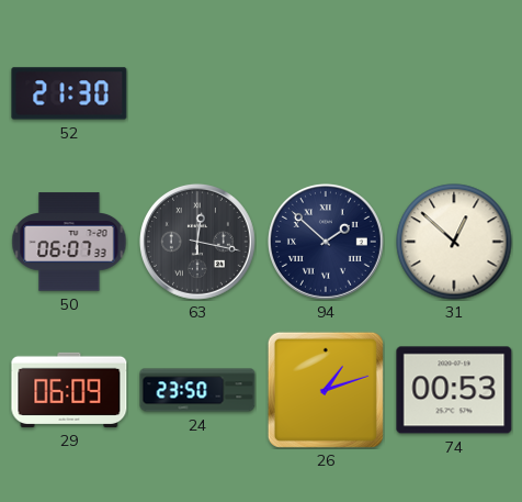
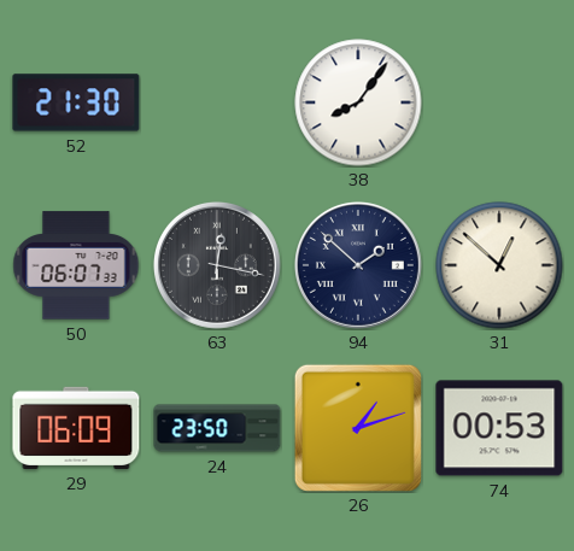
38: none -> 8:06 (358, 102)
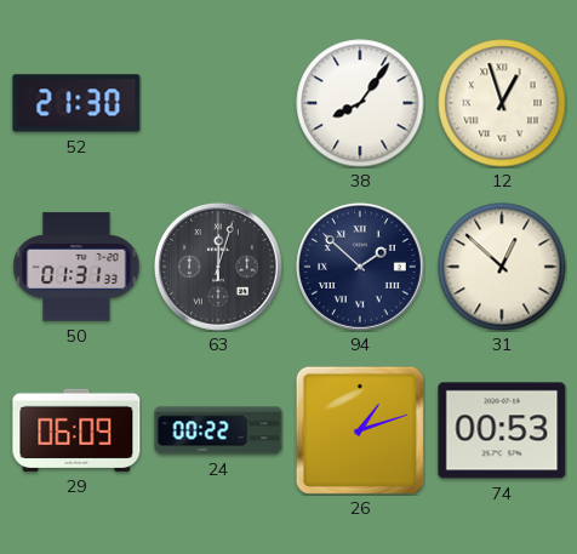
12: none -> 12:57 (502, 103)
50: 06:07 -> 01:31 (76, 267)
63: 12:17 -> 12:03 (218, 267)
24: 23:50 -> 00:22 (218, 430)
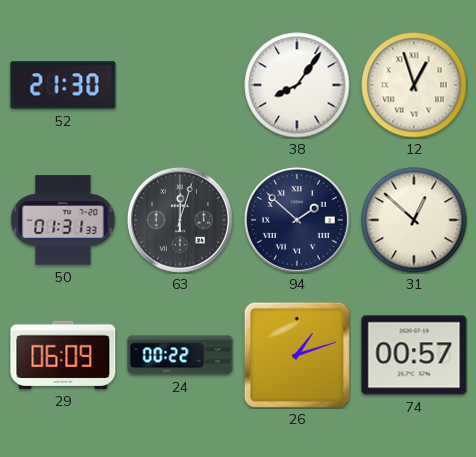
74: 00:53 -> 00:57 (414, 355)
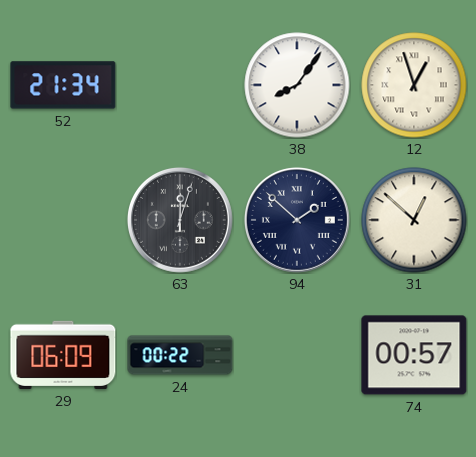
52: 21:30 -> 21:34 (63, 85)
50: 01:31 -> none (63, 220)
26: 1:12 -> none (297, 355)
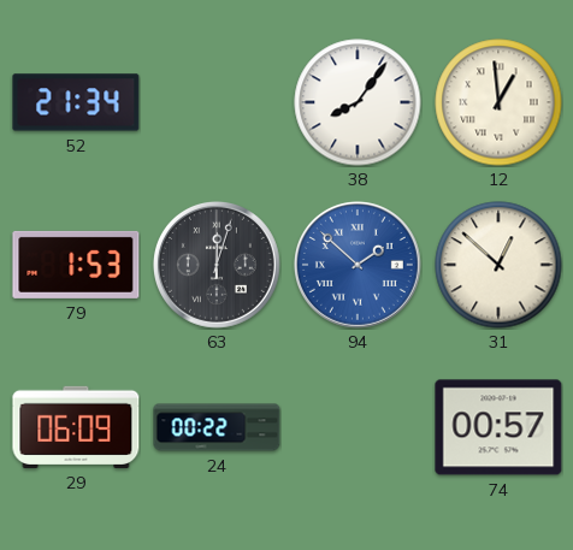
12: 12:57 -> 12:59 (498, 102)
79: none -> 1:53 (76, 265)
94 dial: navy -> blue (358, 265)
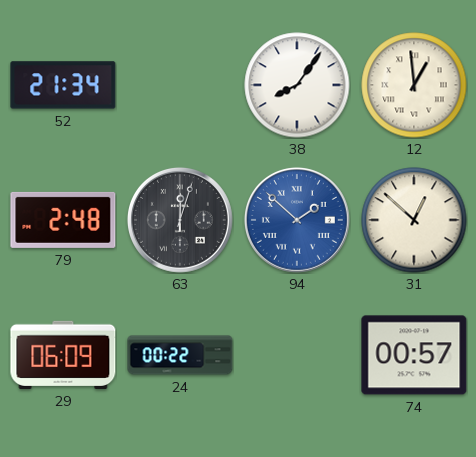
79: 1:53 -> 2:48 (63, 220)
